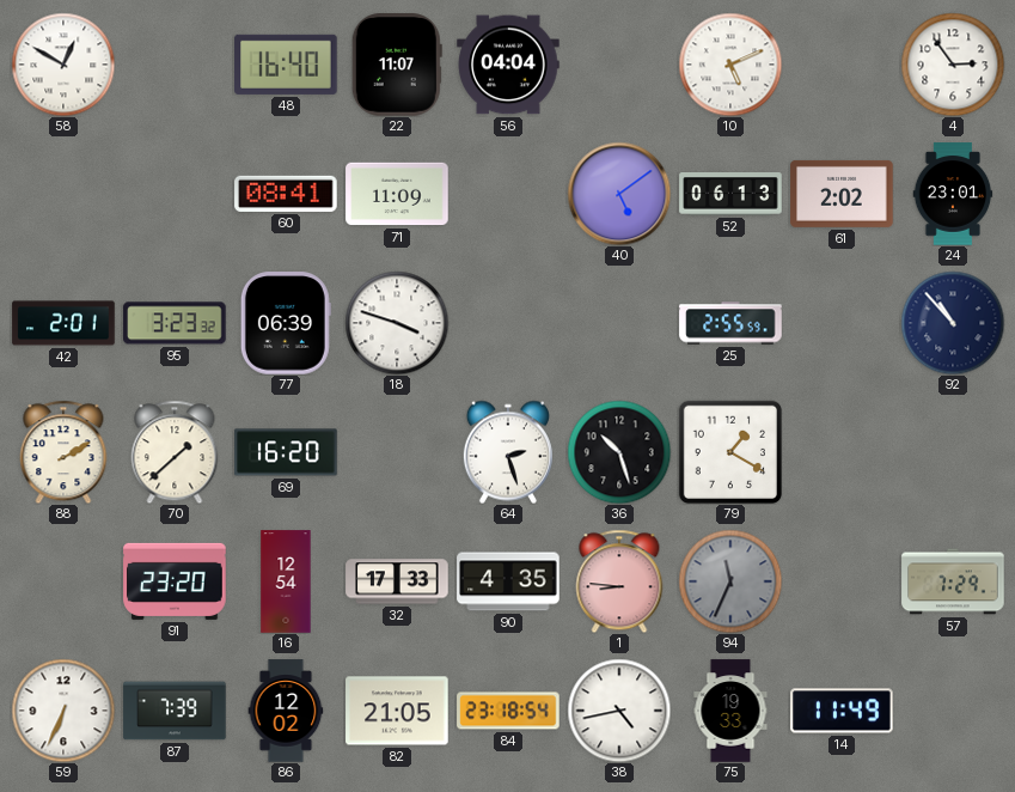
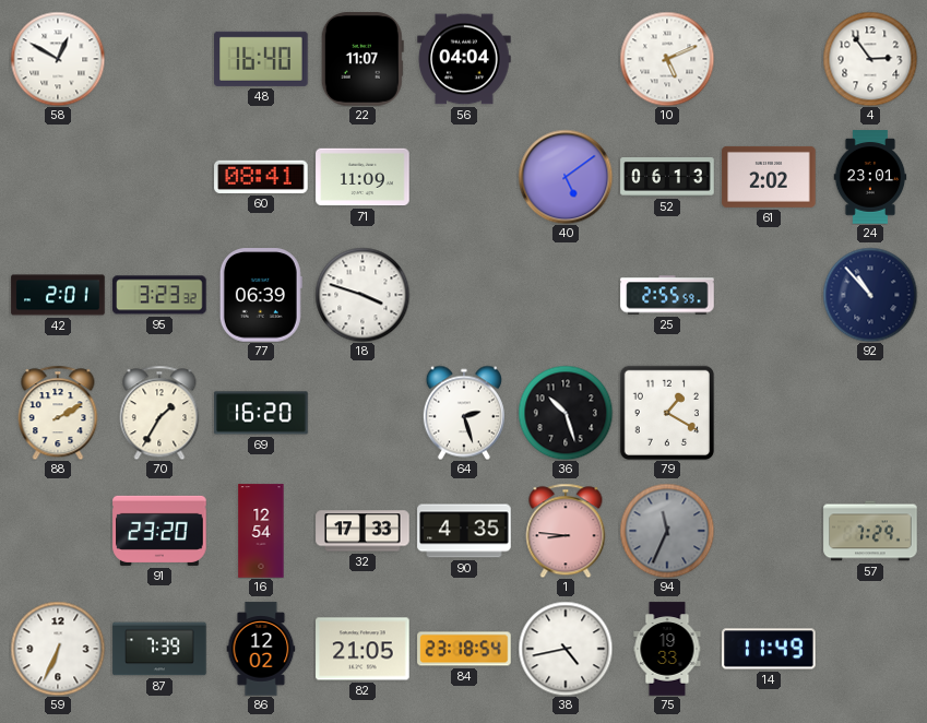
70: 1:38 -> 1:35 (159, 413)
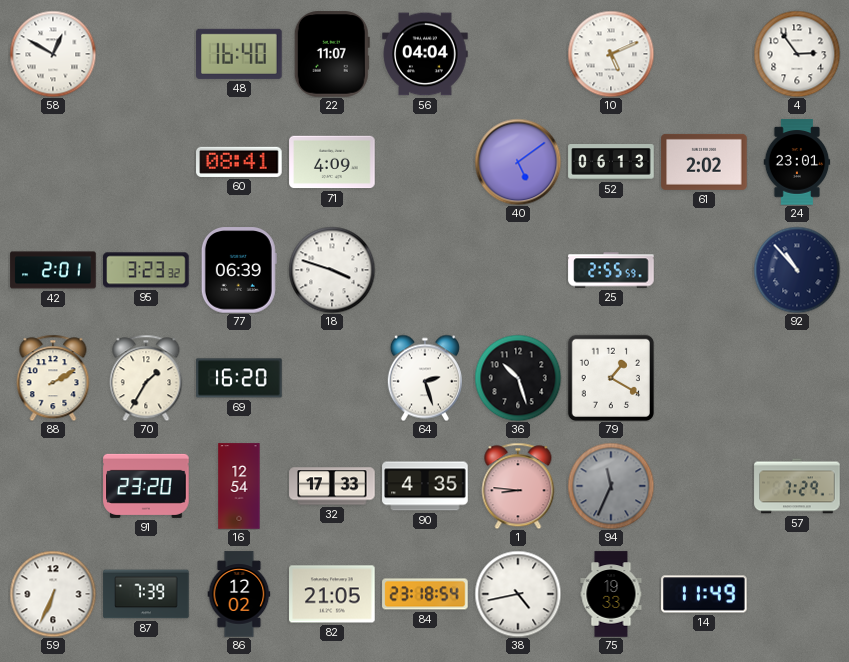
71: 11:09 -> 4:09 (332, 162)
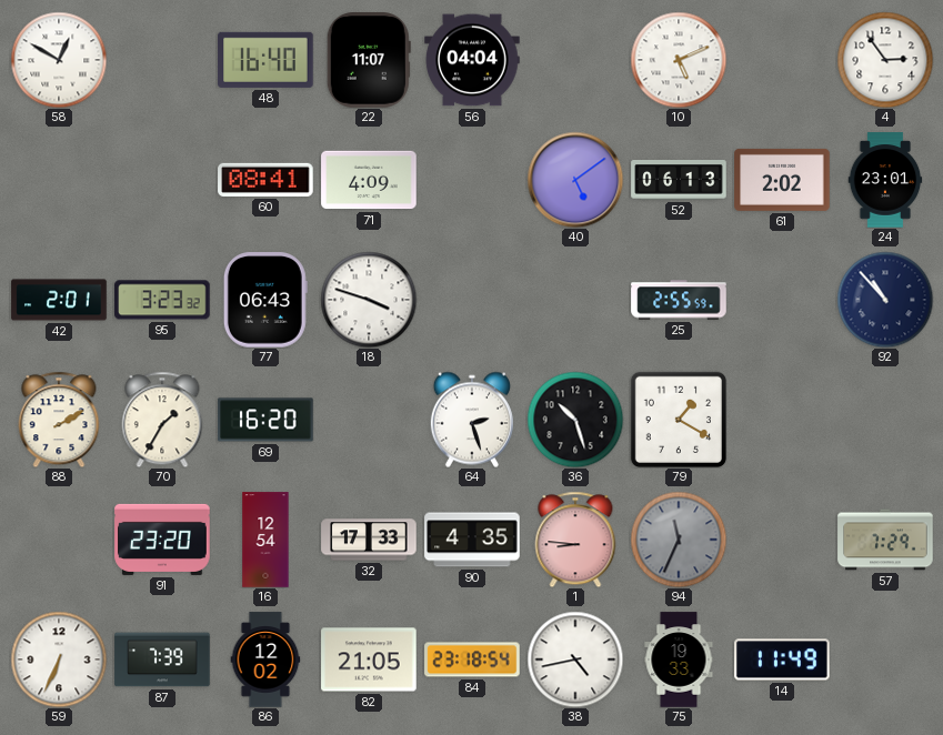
77: 06:39 -> 06:43 (265, 300)
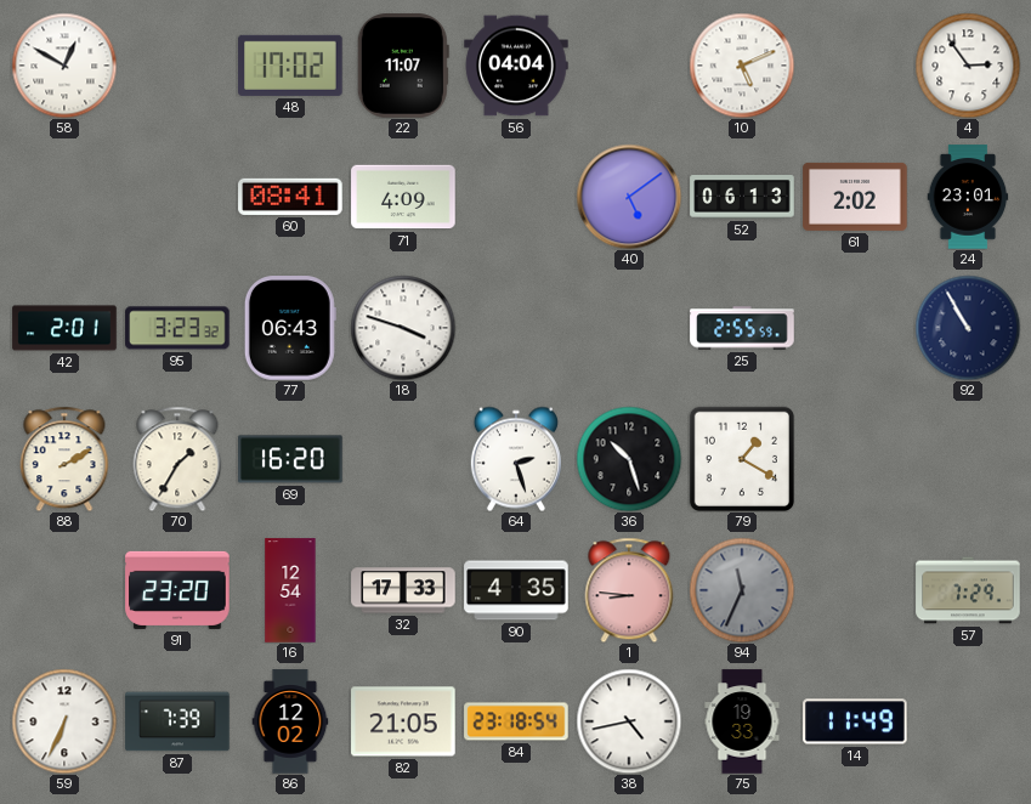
48: 16:40 -> 17:02 (290, 66)
92: 10:53 -> 10:55 (968, 328)
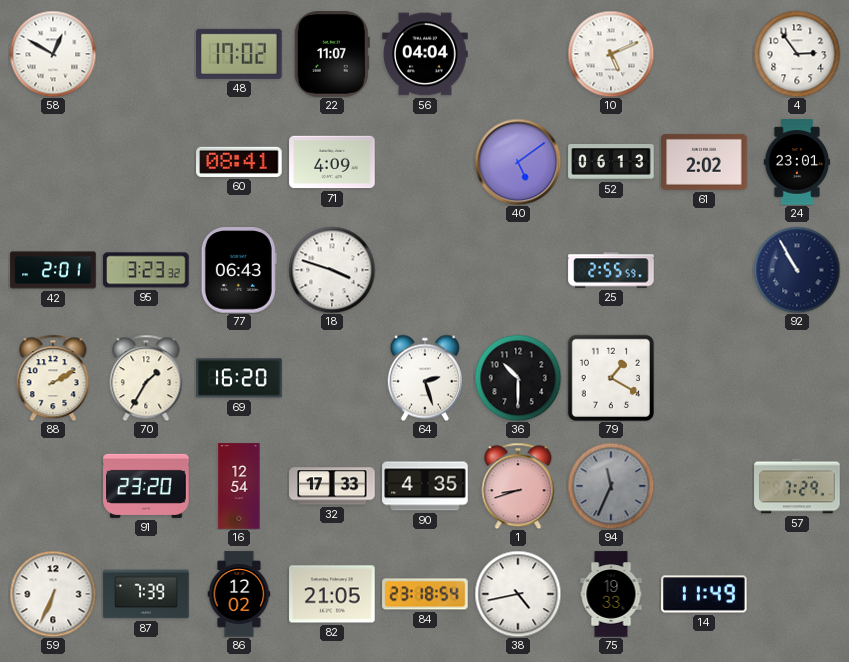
36: 10:27 -> 10:30 (518, 378)
1: 8:46 -> 8:42 (518, 486)
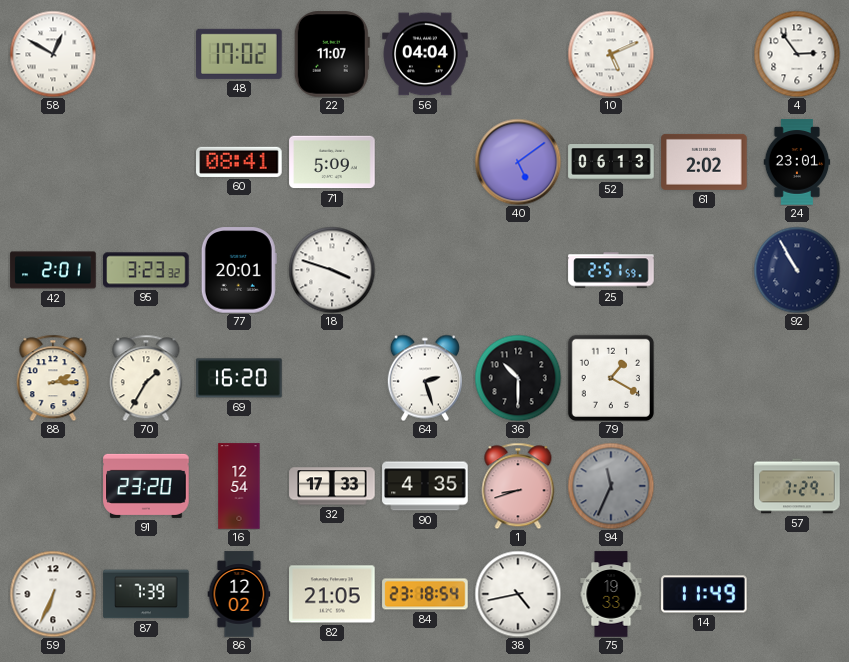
71: 4:09 -> 5:09 (332, 162)
77: 06:43 -> 20:01 (239, 270)
25: 2:55 -> 2:51 (611, 270)
88: 2:10 -> 2:15 (53, 378)
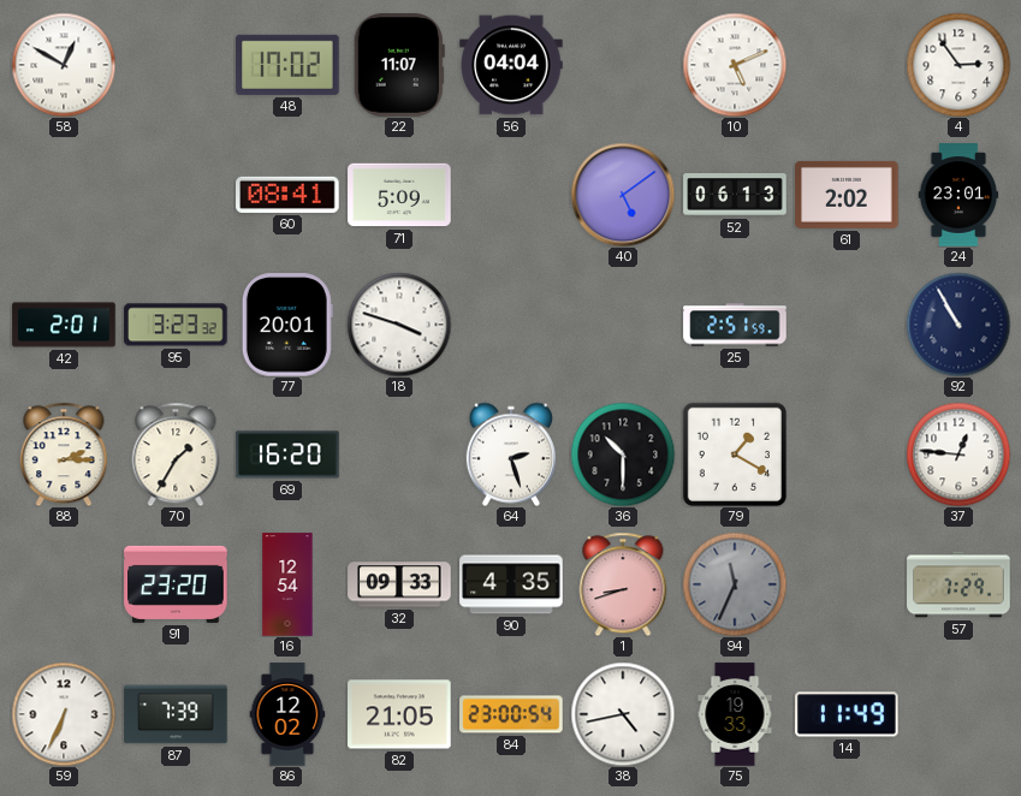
37: none -> 12:46 (958, 455)
32: 17:33 -> 09:33 (399, 584)
84: 23:18 -> 23:00 (511, 714)
